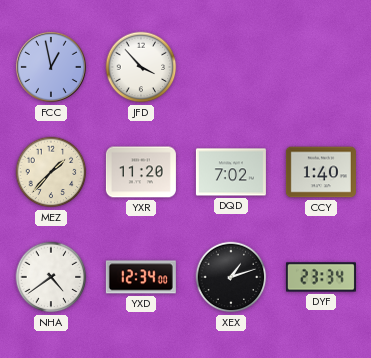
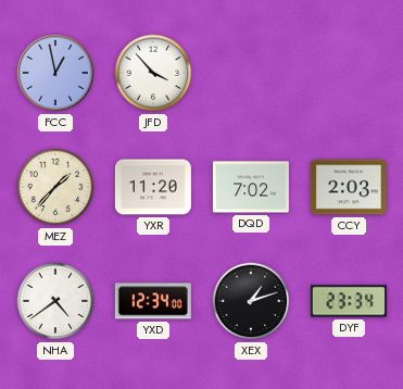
CCY: 1:40 -> 2:03 (349, 187)
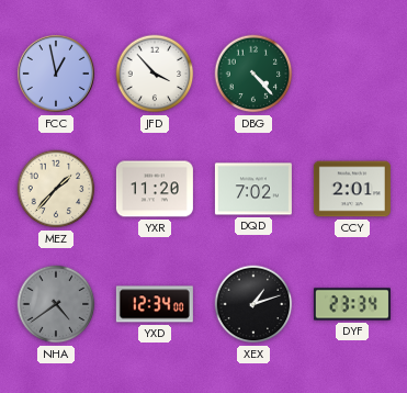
DBG: none -> 4:23 (253, 74)
CCY: 2:03 -> 2:01 (352, 189)
NHA dial: white -> grey (56, 304)
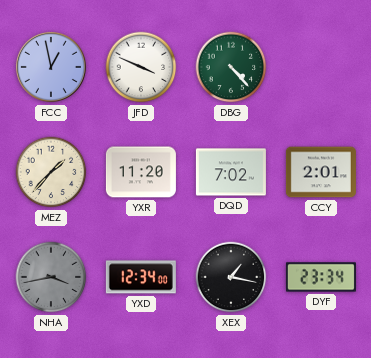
JFD: 3:53 -> 3:49 (141, 67)
NHA: 4:39 -> 3:43 (51, 277)
XEX: 1:12 -> 1:17 (231, 277)
